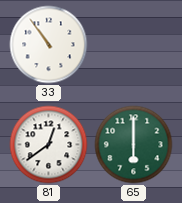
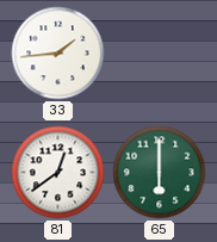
33: 10:54 -> 1:44 (58, 54)
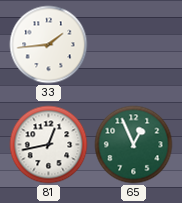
81: 12:39 -> 12:43 (49, 145)
65: 6:00 -> 12:56 (134, 145)
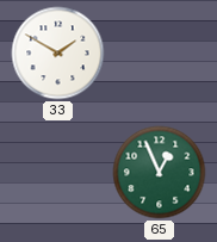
33: 1:44 -> 1:50 (58, 54)
81: 12:43 -> none (49, 145)
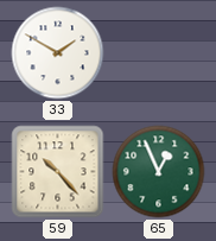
59: none -> 10:23 (58, 172)
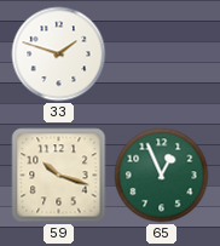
33: 1:50 -> 1:48 (59, 55)
59: 10:23 -> 10:18 (59, 176)
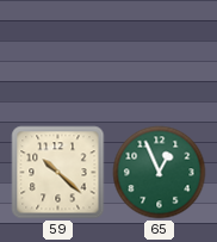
33: 1:48 -> none (59, 55)
59: 10:18 -> 10:22 (58, 173)
